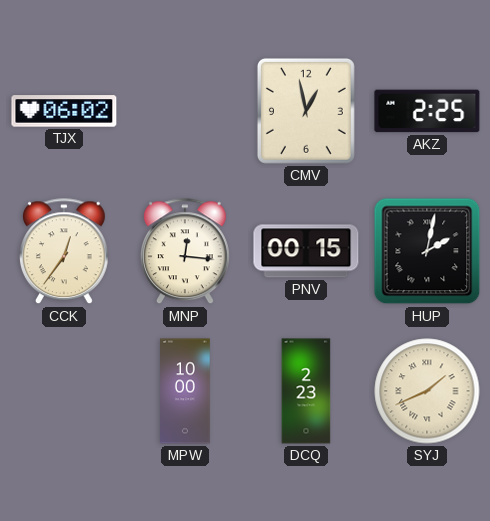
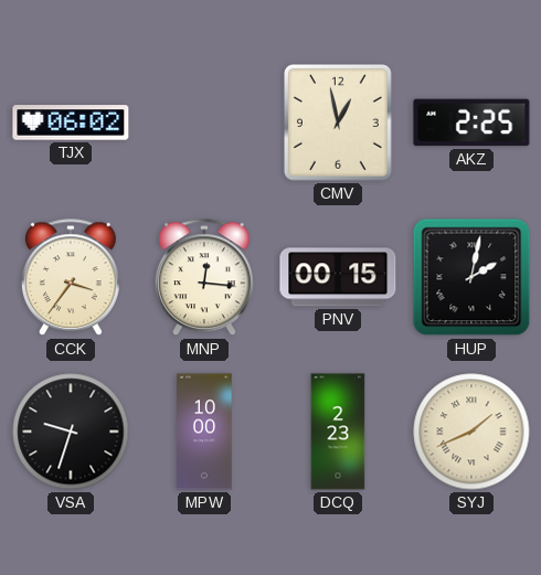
CCK: 12:36 -> 3:36 (71, 278)
VSA: none -> 9:33 (71, 432)
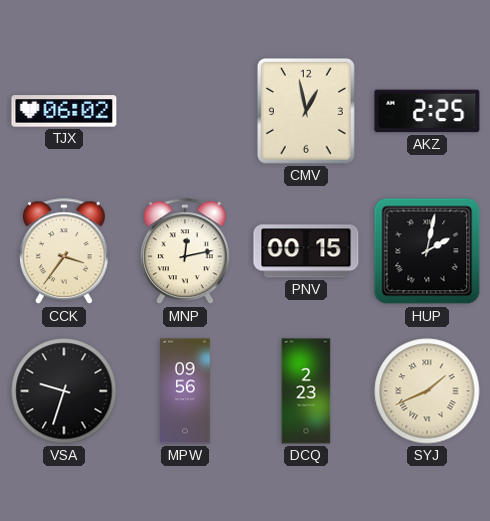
MNP: 12:16 -> 12:13 (185, 252)
MPW: 10:00 -> 09:56 (185, 391)
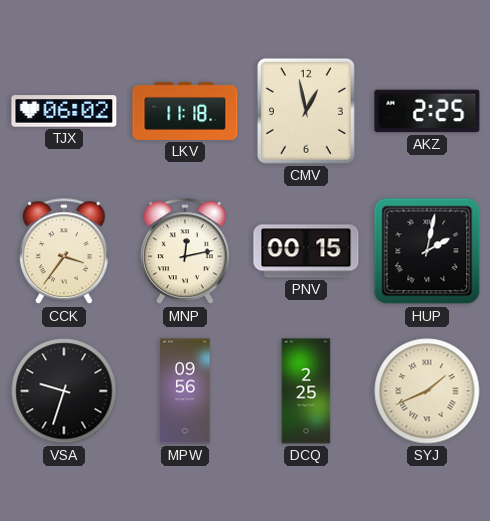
LKV: none -> 11:18 (185, 111)
DCQ: 2:23 -> 2:25 (306, 391)
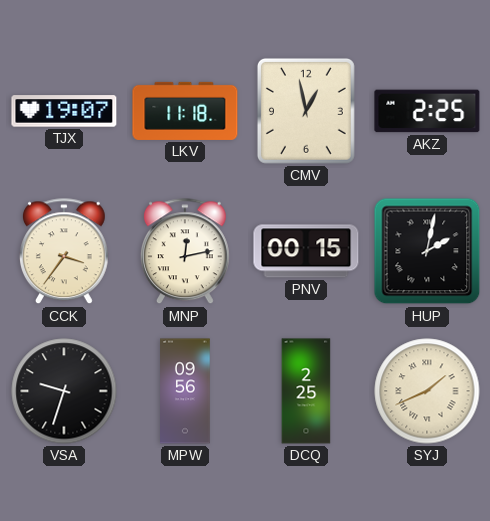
TJX: 06:02 -> 19:07 (64, 111)
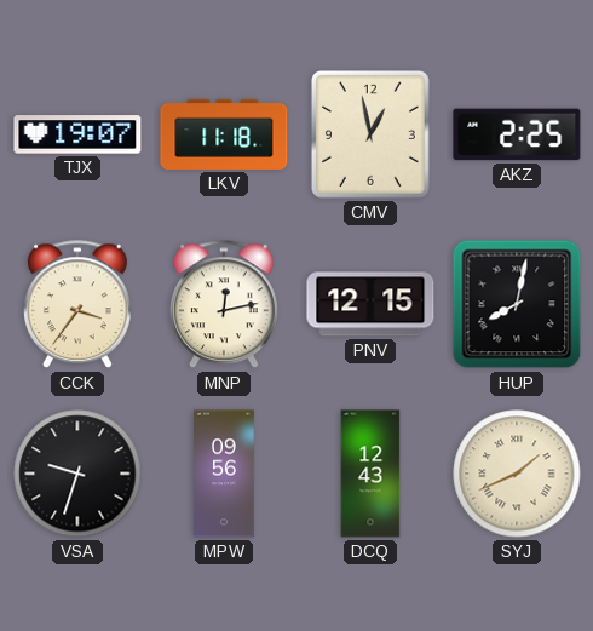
PNV: 00:15 -> 12:15 (370, 304)
HUP: 2:02 -> 8:02 (517, 304)
DCQ: 2:25 -> 12:43 (370, 474)
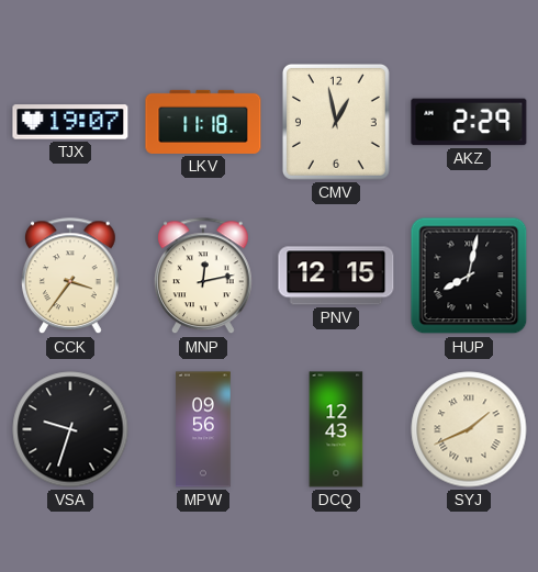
AKZ: 2:25 -> 2:29 (469, 122)
